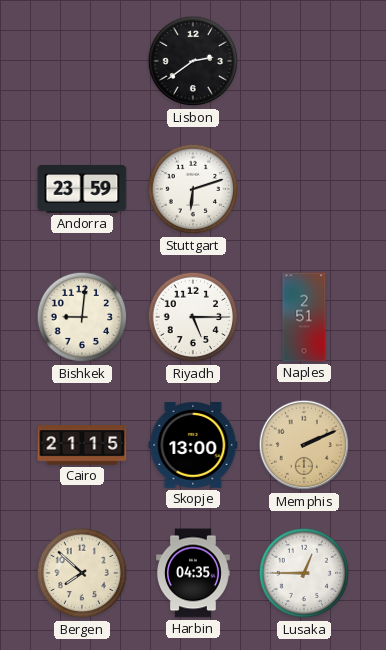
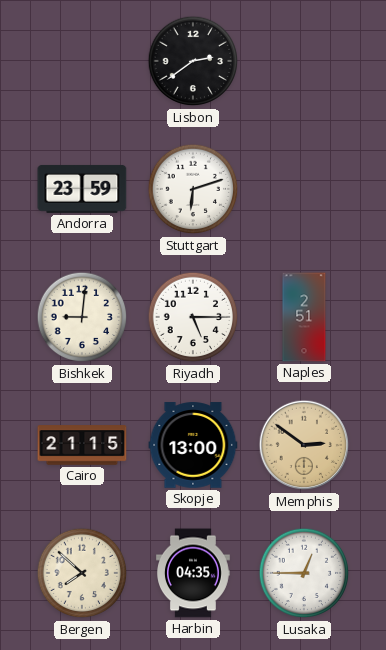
Memphis: 2:11 -> 2:51 (304, 445)
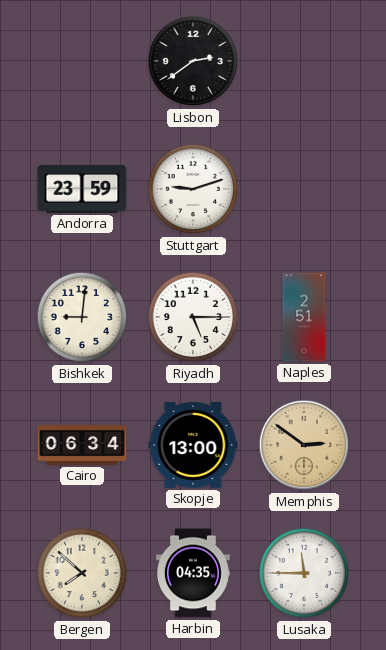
Stuttgart: 6:12 -> 9:12 (193, 189)
Cairo: 21:15 -> 06:34 (82, 445)
Lusaka: 12:45 -> 11:45 (304, 573)
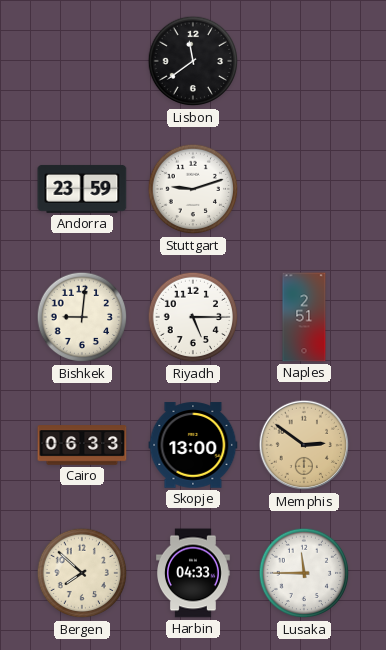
Lisbon: 2:39 -> 11:39 (193, 61)
Cairo: 06:34 -> 06:33 (82, 445)
Harbin: 04:35 -> 04:33 (194, 573)
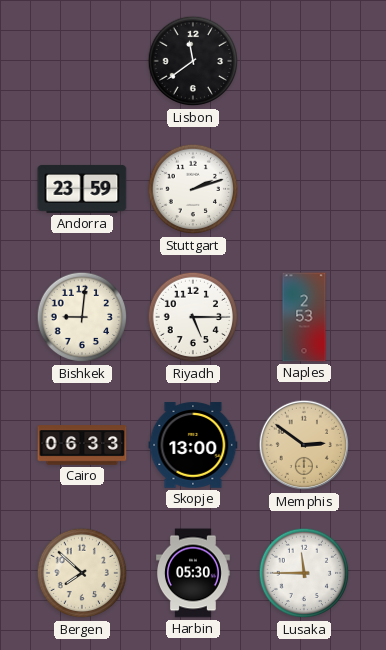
Stuttgart: 9:12 -> 2:12 (193, 189)
Naples: 2:51 -> 2:53 (304, 317)
Harbin: 04:33 -> 05:30 (194, 573)
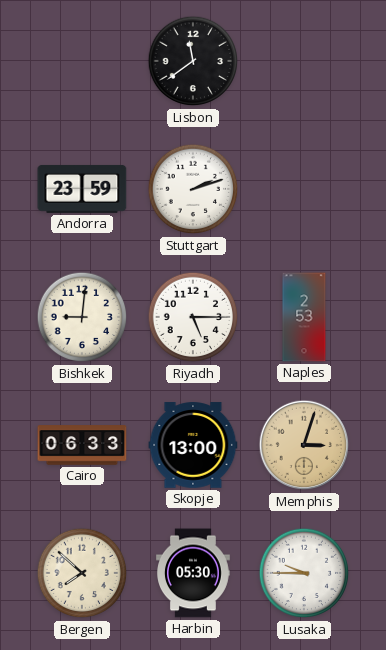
Memphis: 2:51 -> 3:03 (304, 445)
Lusaka: 11:45 -> 9:45 (304, 573)
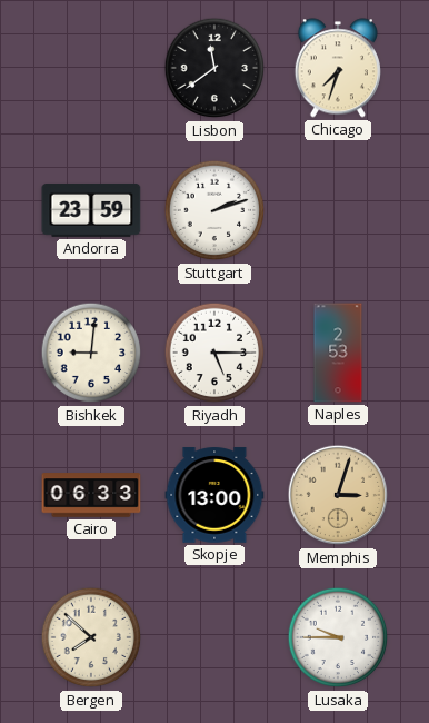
Chicago: none -> 7:33 (338, 68)
Harbin: 05:30 -> none (194, 573)
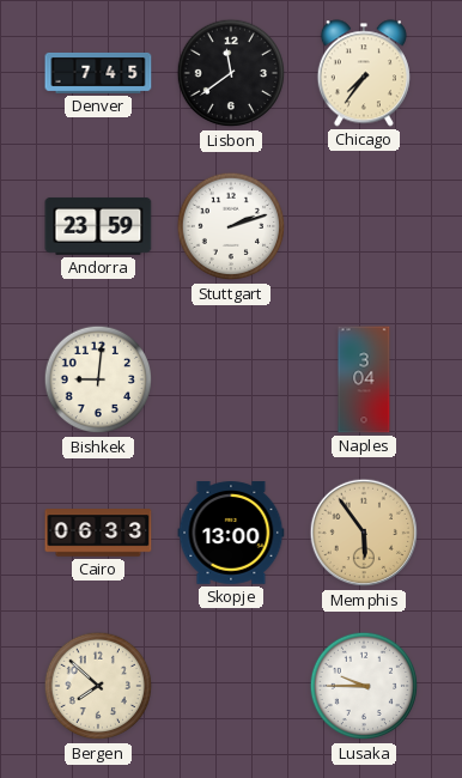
Denver: none -> 7:45 (98, 73)
Chicago: 7:33 -> 7:36 (364, 73)
Riyadh: 5:15 -> none (214, 353)
Naples: 2:53 -> 3:04 (364, 379)
Memphis: 3:03 -> 5:54 (364, 533)
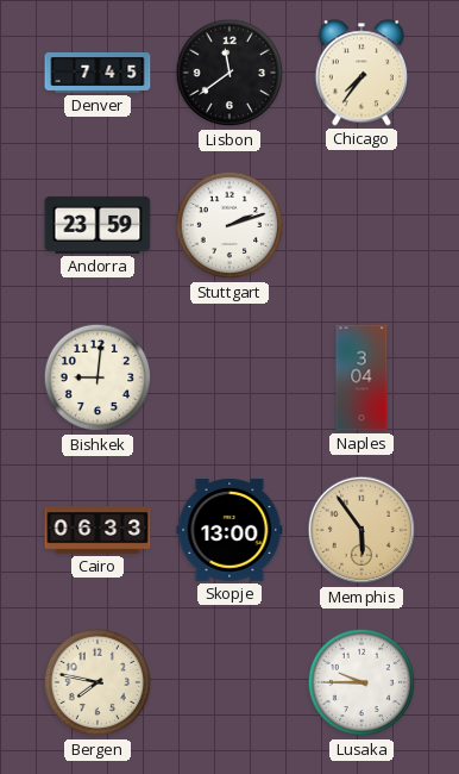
Bergen: 7:52 -> 7:47 (98, 682)
